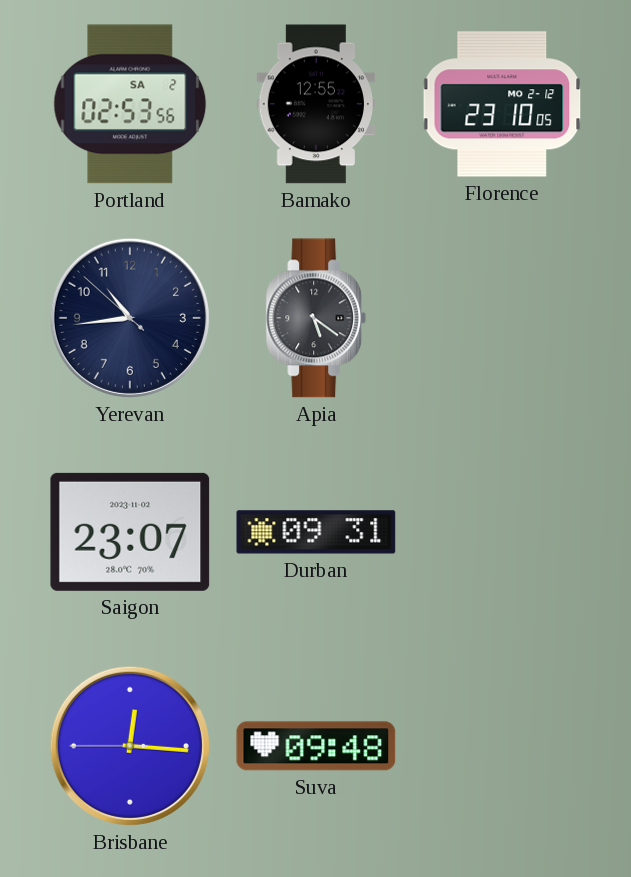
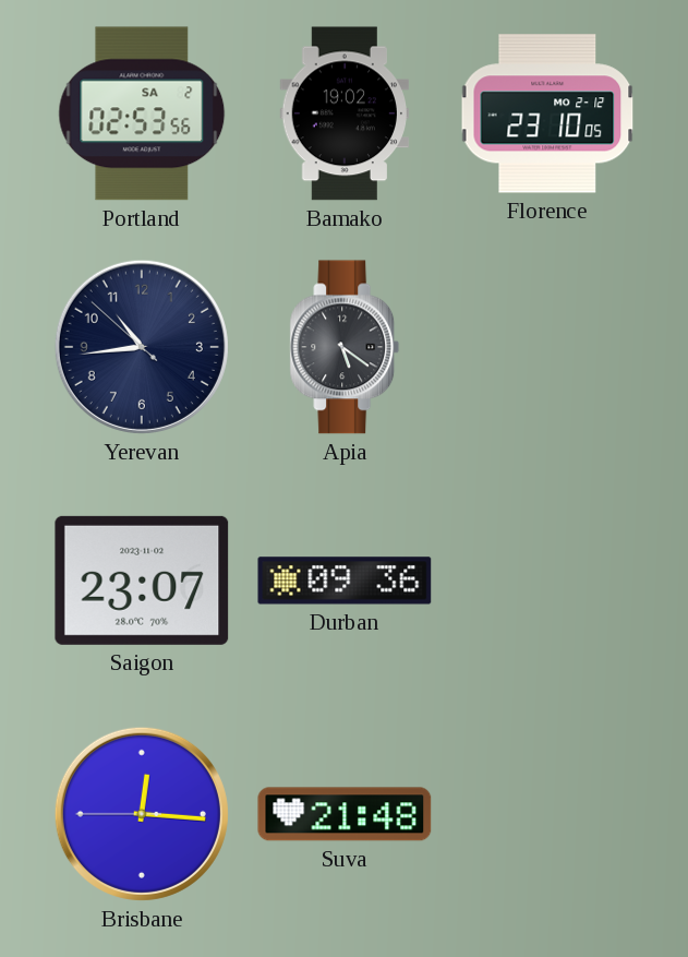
Bamako: 12:55 -> 19:02 (343, 113)
Durban: 09:31 -> 09:36 (345, 581)
Suva: 09:48 -> 21:48 (345, 814)
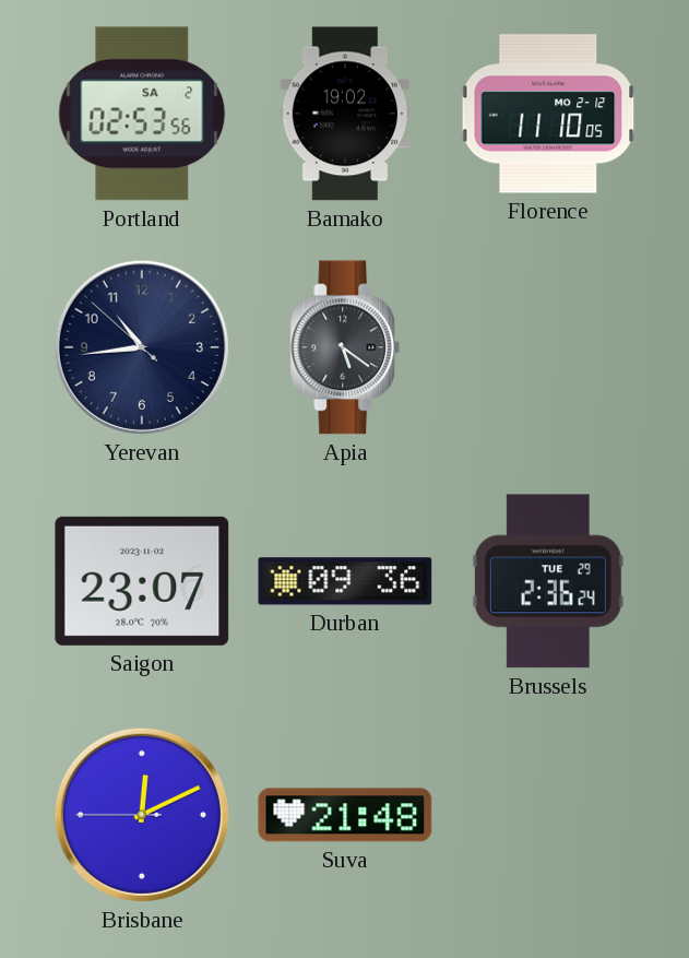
Florence: 23:10 -> 11:10 (548, 114)
Brussels: none -> 2:36 (548, 581)
Brisbane: 12:15 -> 12:10 (142, 815)
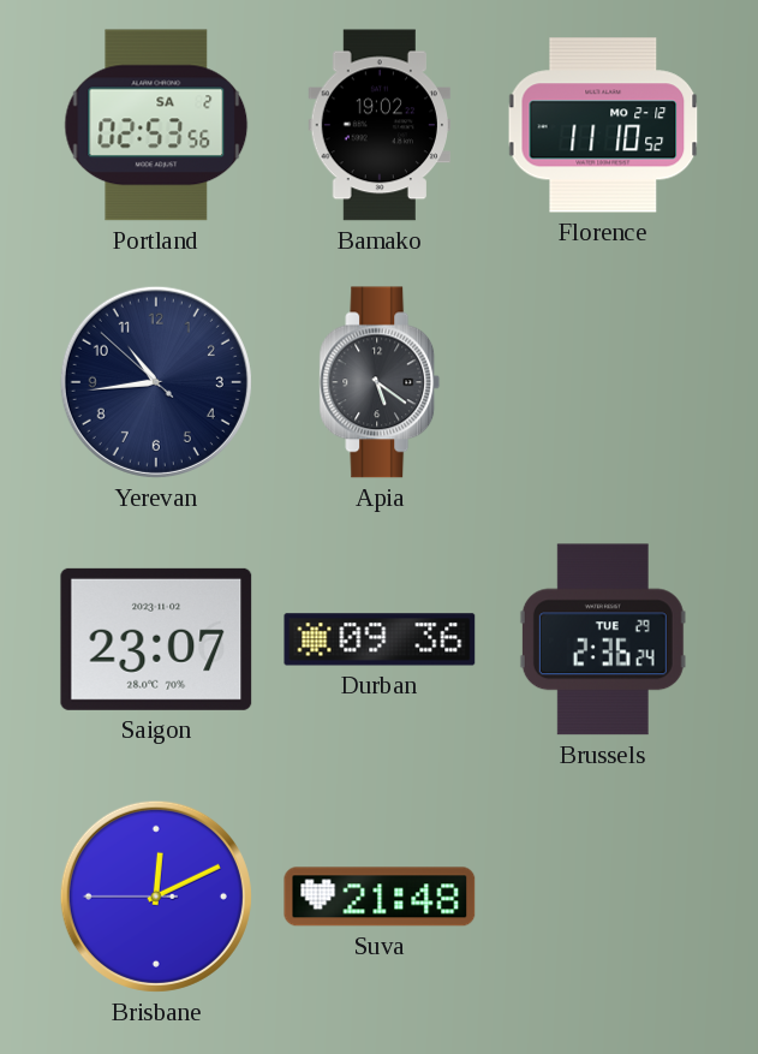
Florence: 11:10:05 -> 11:10:52 (603, 125)
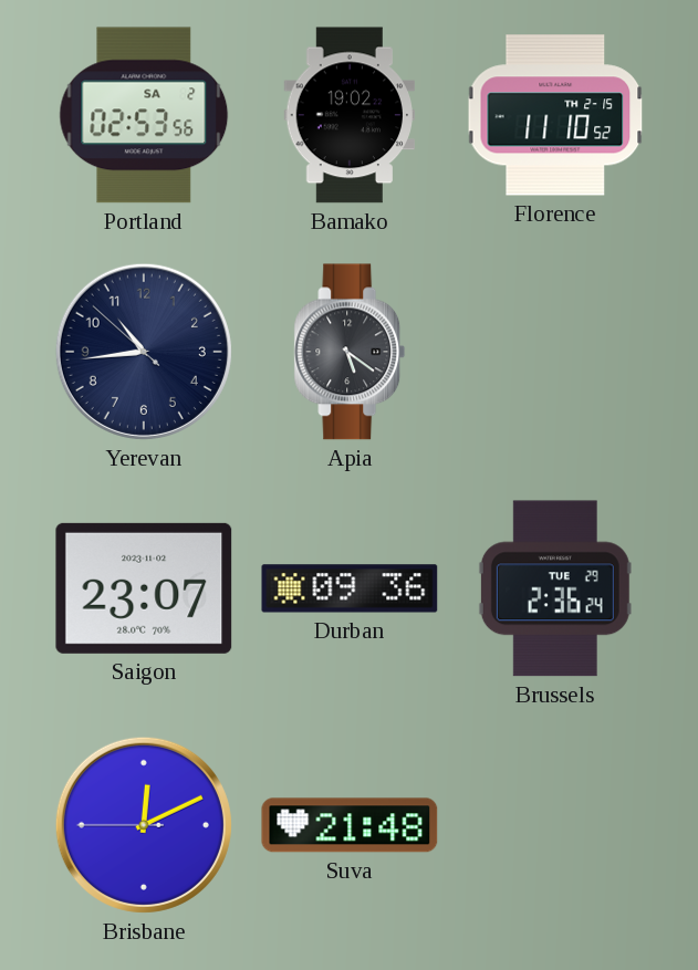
Florence date: MO 2-12 -> TH 2-15 (555, 115)
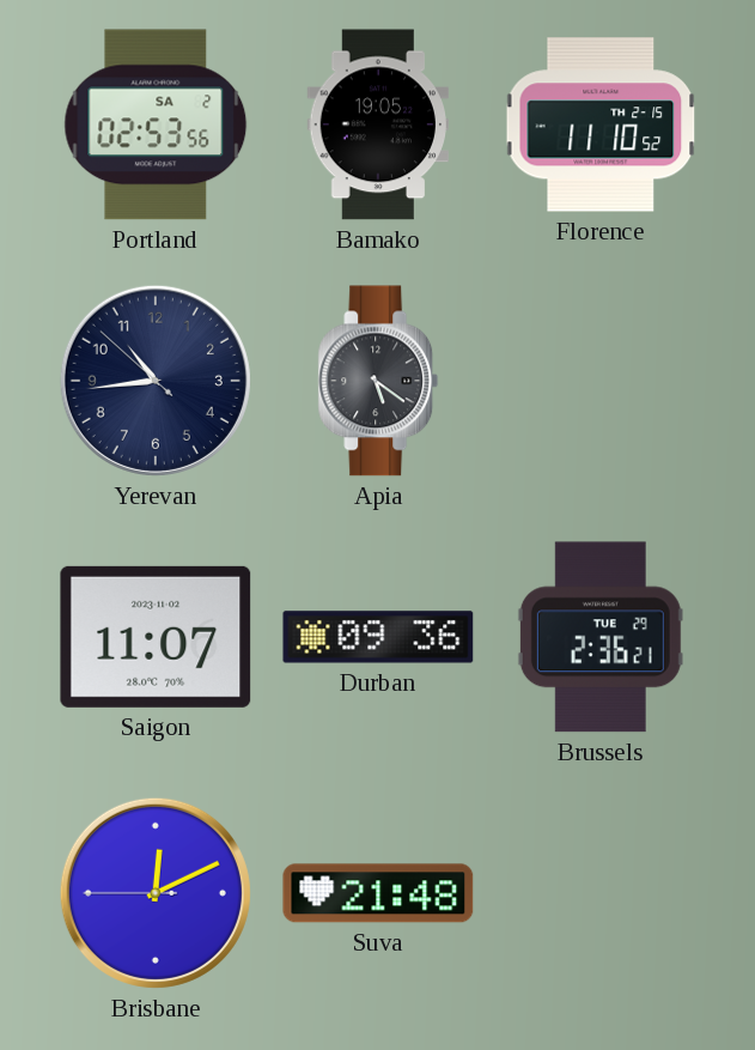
Bamako: 19:02 -> 19:05 (377, 125)
Saigon: 23:07 -> 11:07 (156, 637)
Brussels: 2:36:24 -> 2:36:21 (601, 637)
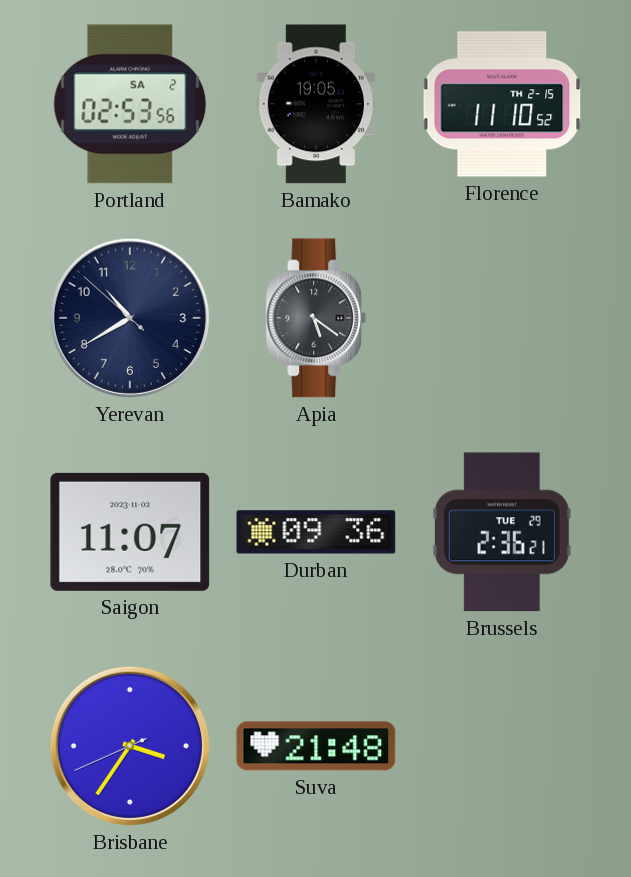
Yerevan: 10:43 -> 10:39 (130, 318)
Brisbane: 12:10 -> 3:35 (130, 746)
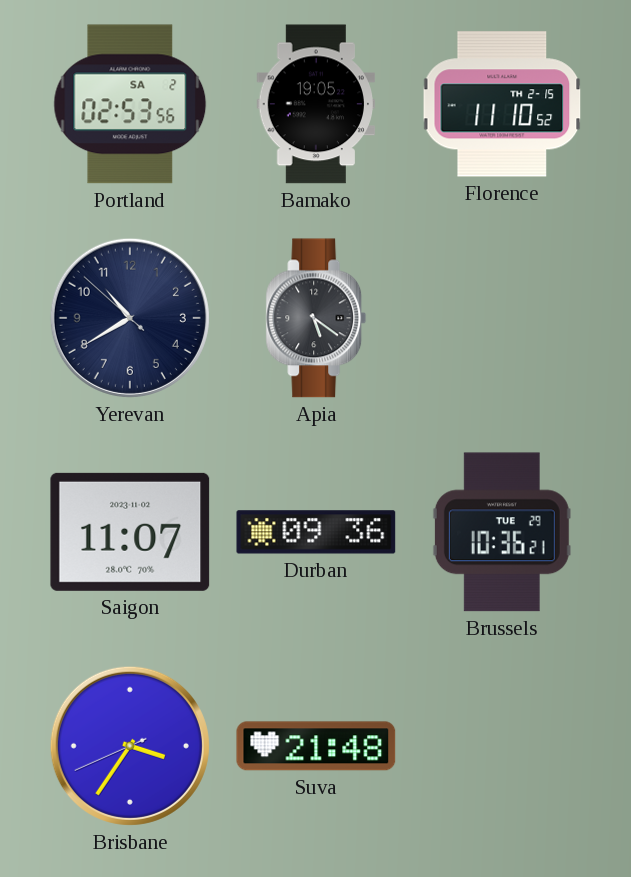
Brussels: 2:36 -> 10:36 (502, 532)
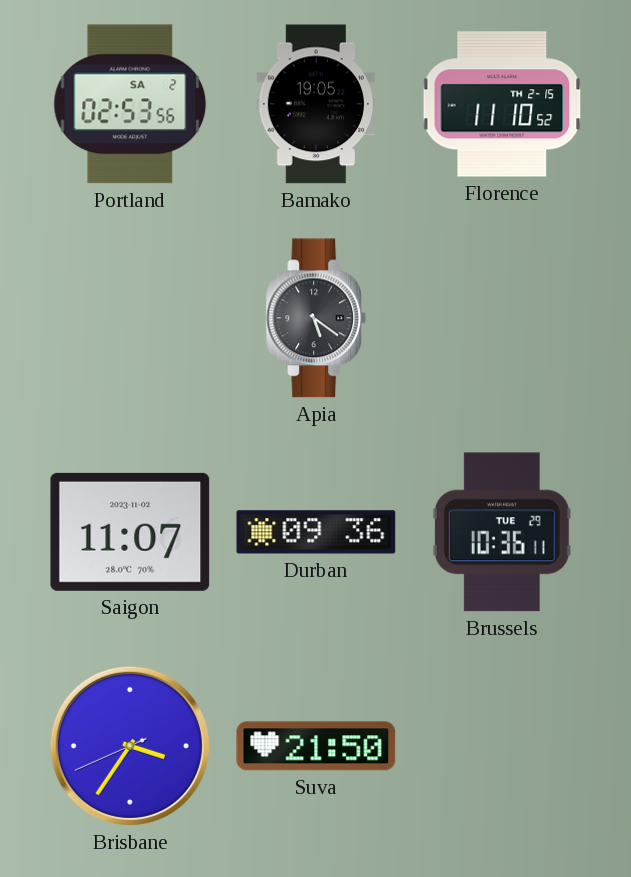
Yerevan: 10:39 -> none (130, 318)
Brussels: 10:36:21 -> 10:36:11 (502, 532)
Suva: 21:48 -> 21:50 (316, 746)
